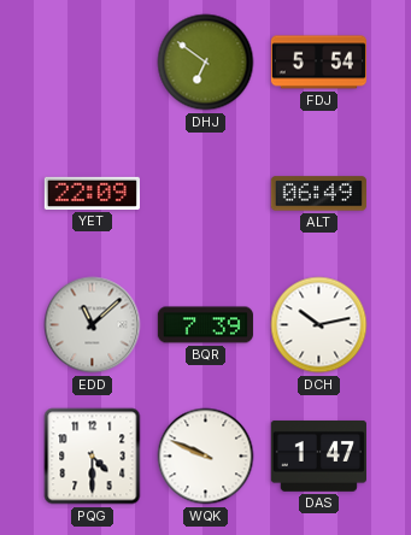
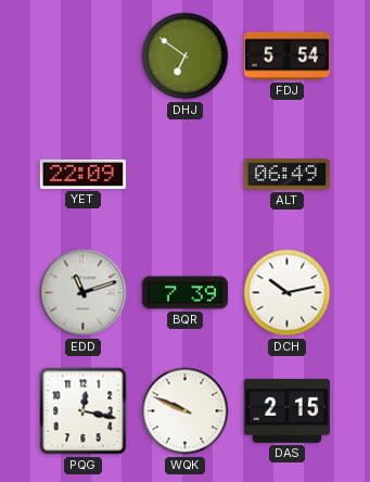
EDD: 11:08 -> 11:12 (84, 293)
PQG: 4:30 -> 12:17 (84, 411)
DAS: 1:47 -> 2:15 (286, 411)
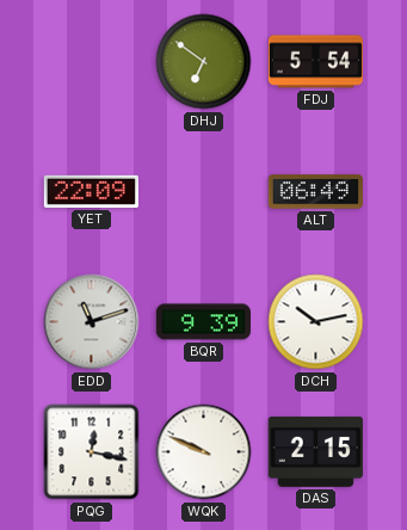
BQR: 7:39 -> 9:39 (203, 322)
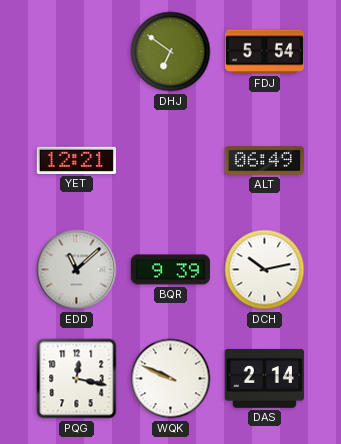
YET: 22:09 -> 12:21 (76, 160)
EDD: 11:12 -> 11:08 (77, 270)
DAS: 2:15 -> 2:14 (264, 379)
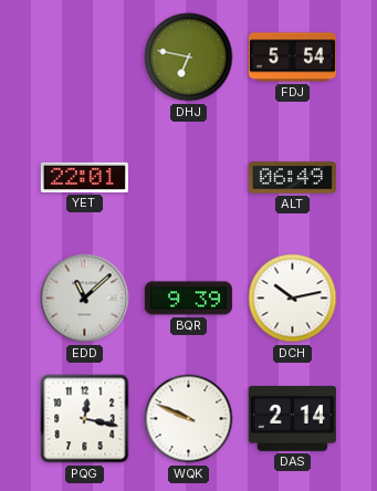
DHJ: 6:51 -> 6:47 (189, 58)
YET: 12:21 -> 22:01 (84, 177)
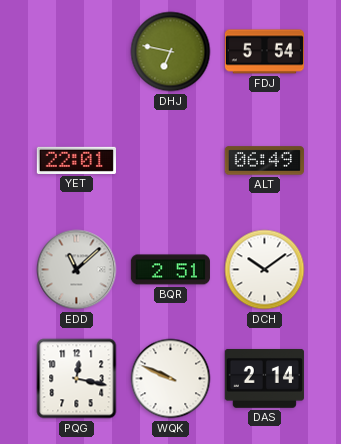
BQR: 9:39 -> 2:51 (170, 270)
DCH: 10:13 -> 10:09 (265, 270)
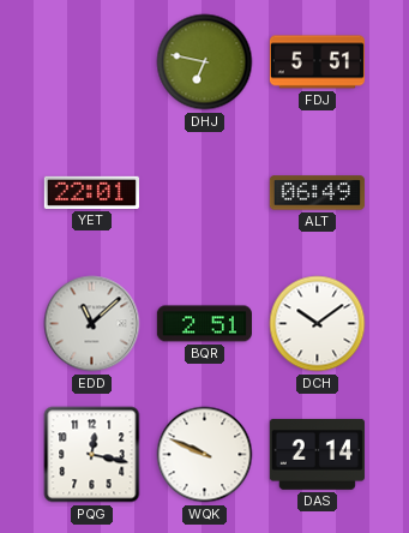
FDJ: 5:54 -> 5:51 (317, 62)
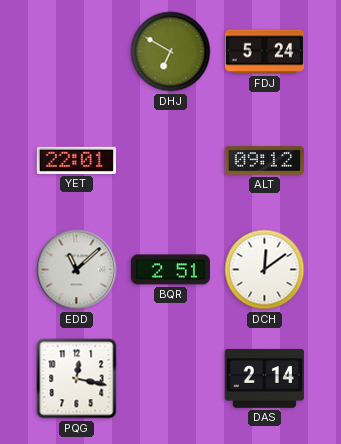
DHJ: 6:47 -> 6:50 (171, 52)
FDJ: 5:51 -> 5:24 (264, 52)
ALT: 06:49 -> 09:12 (264, 161)
DCH: 10:09 -> 12:09 (265, 270)
WQK: 9:49 -> none (205, 455)
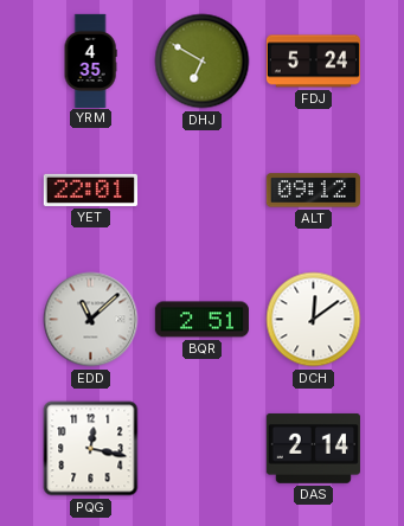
YRM: none -> 4:35 (90, 60)
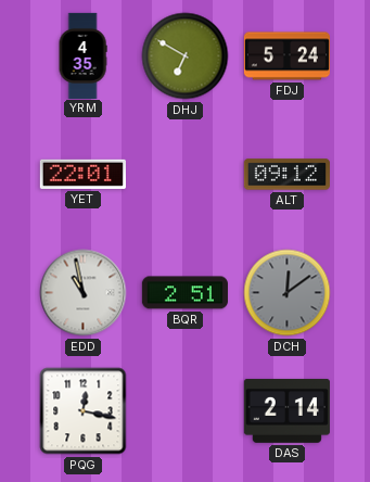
EDD: 11:08 -> 10:58 (84, 293)
DCH dial: white -> grey (288, 293)
